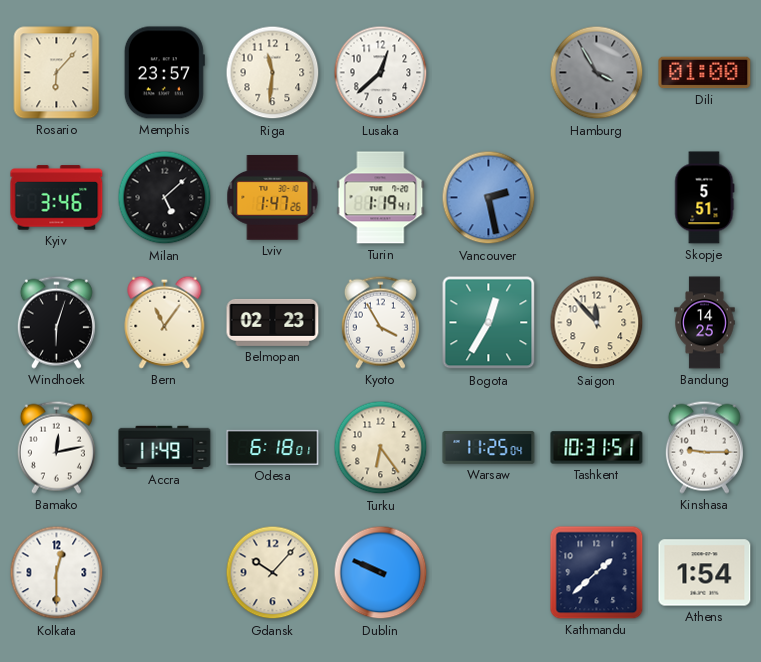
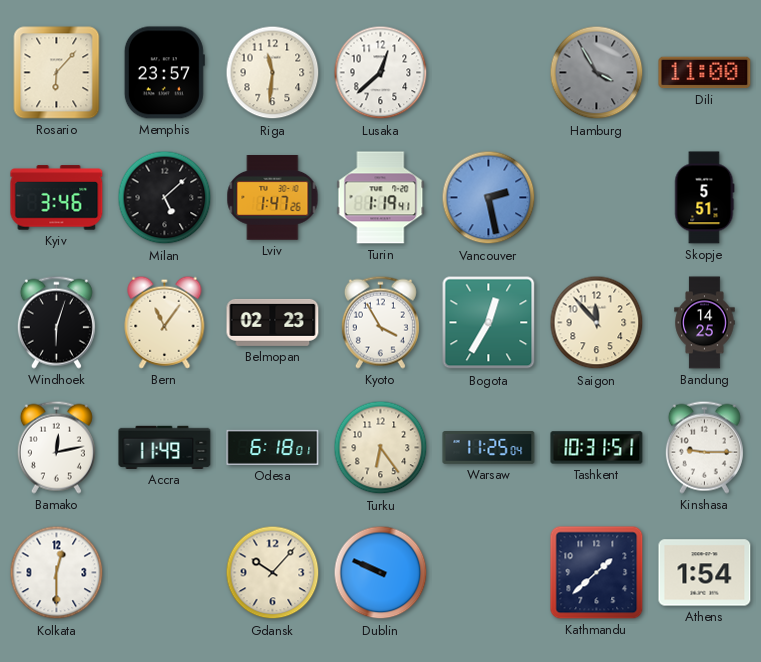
Dili: 01:00 -> 11:00 (705, 73)
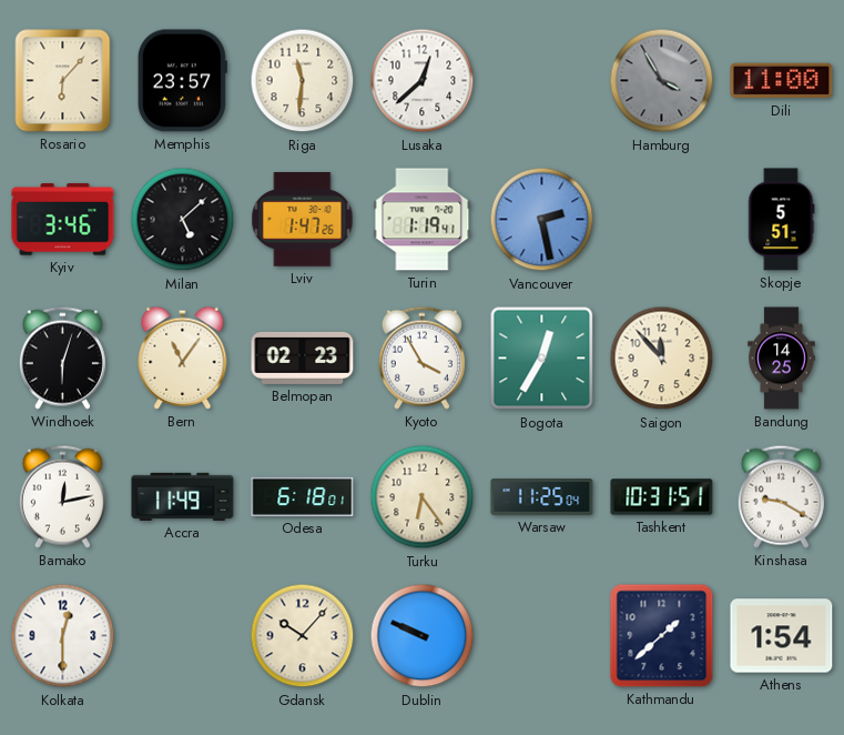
Kinshasa: 9:15 -> 9:20 (781, 496)
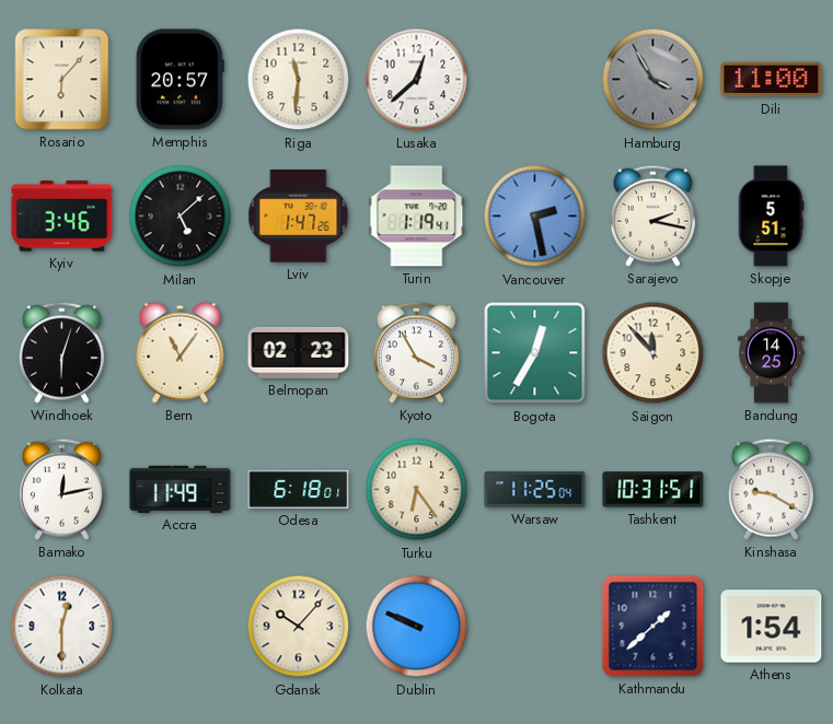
Memphis: 23:57 -> 20:57 (180, 80)
Sarajevo: none -> 2:17 (652, 215)
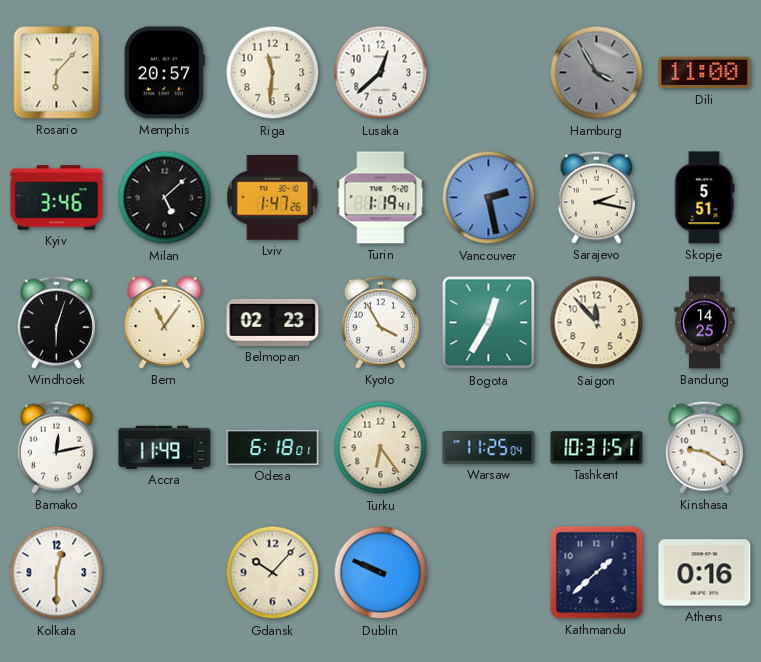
Athens: 1:54 -> 0:16 (705, 573)
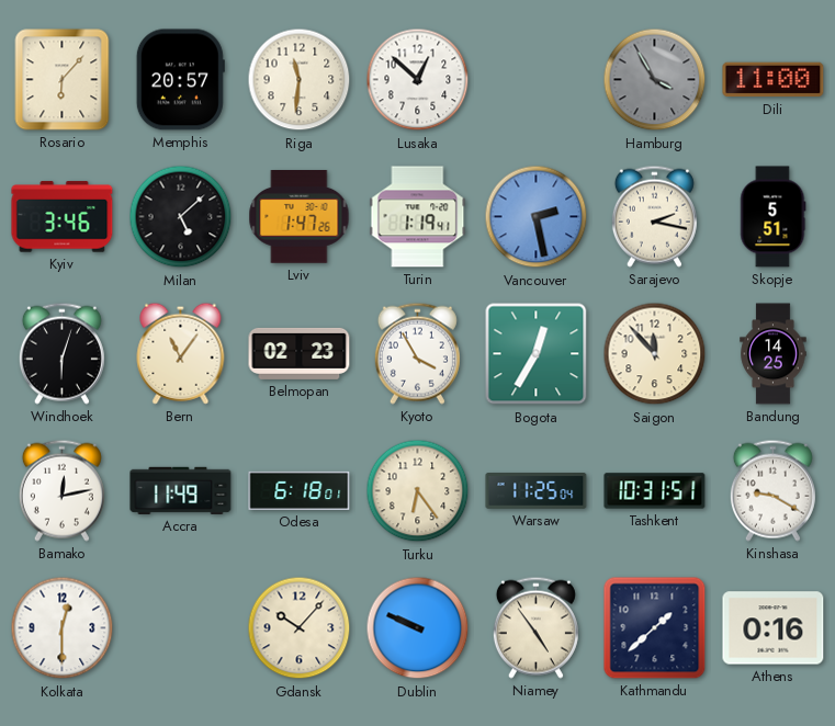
Lusaka: 12:38 -> 12:52 (418, 80)
Niamey: none -> 4:54 (535, 627)
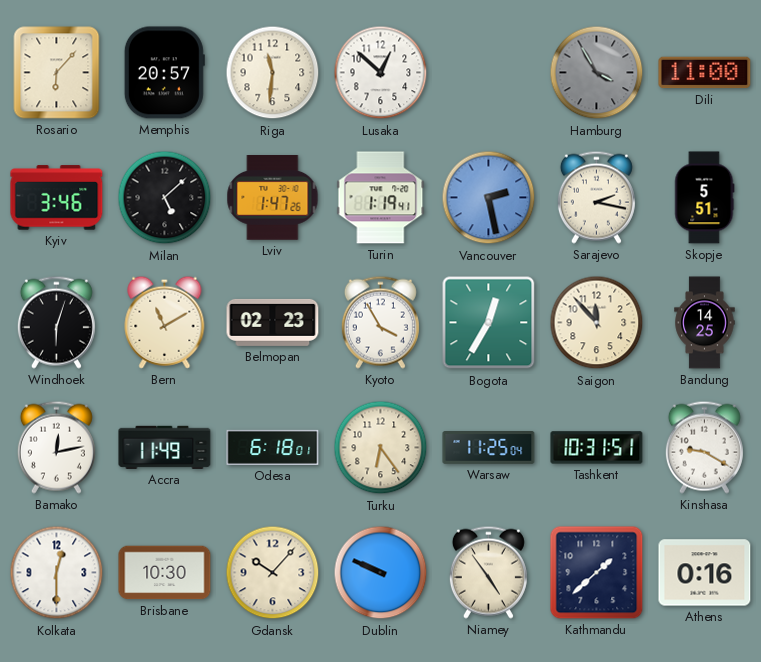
Bern: 11:06 -> 11:10 (165, 322)
Brisbane: none -> 10:30 (165, 573)
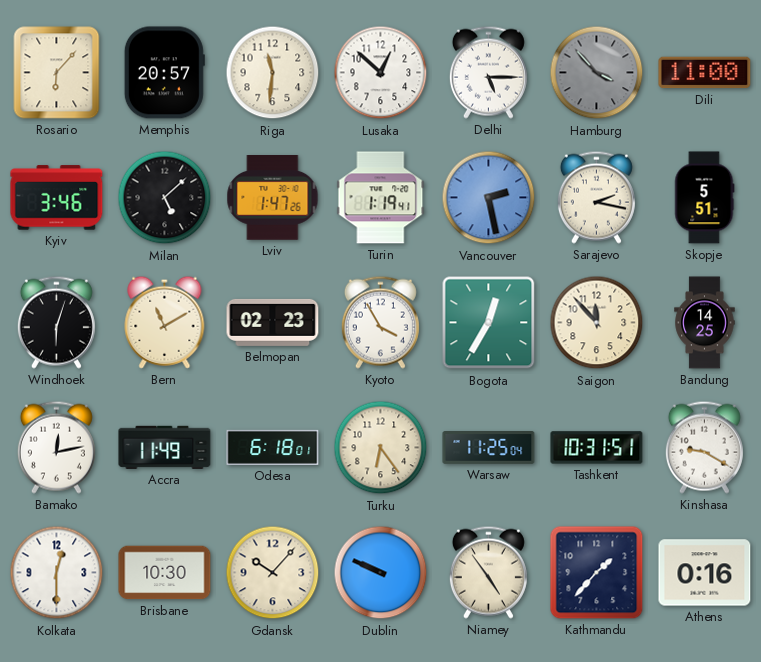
Delhi: none -> 5:15 (488, 72)
Hamburg: 3:55 -> 3:53 (597, 73)
Kathmandu: 1:38 -> 1:37 (597, 573)
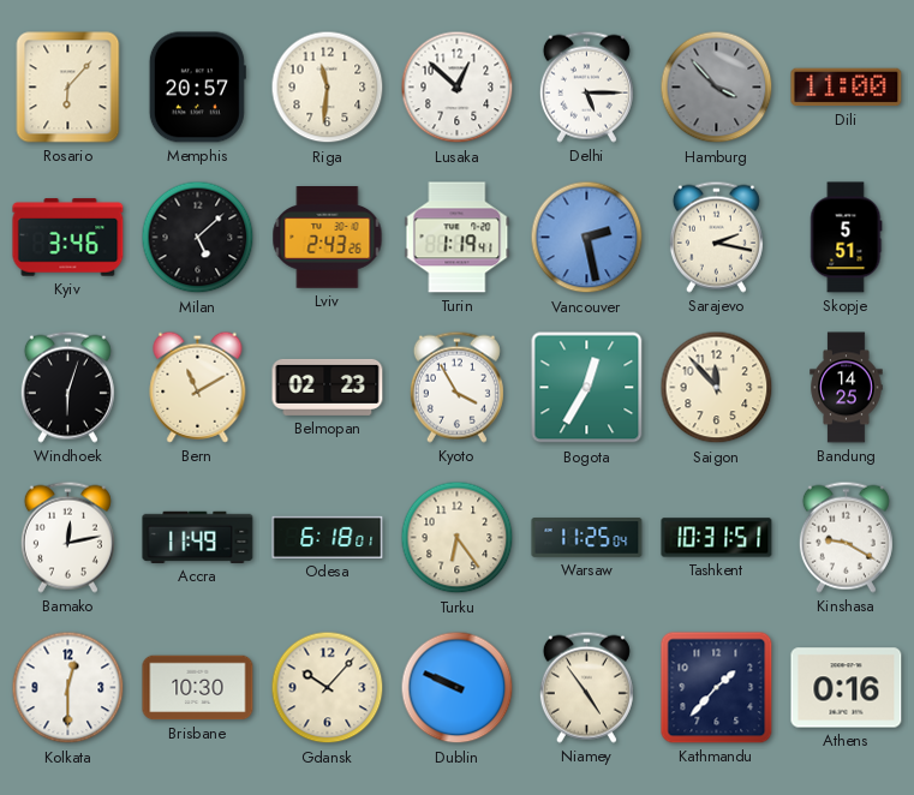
Lviv: 1:47 -> 2:43 (328, 238)
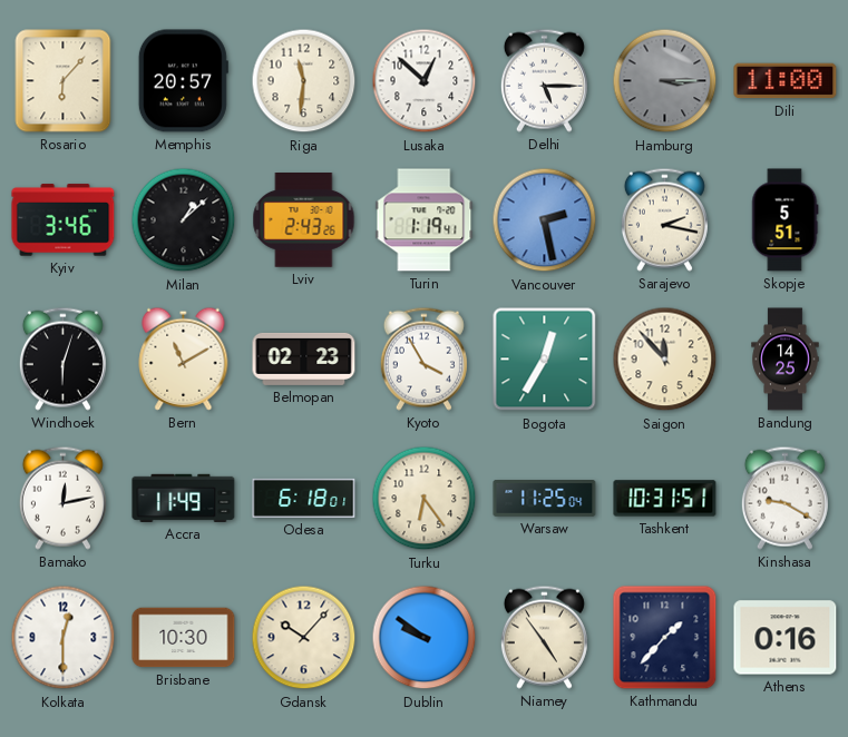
Hamburg: 3:53 -> 3:15 (665, 81)
Milan: 5:08 -> 1:08 (184, 220)
Dublin: 9:49 -> 9:51 (425, 638)
